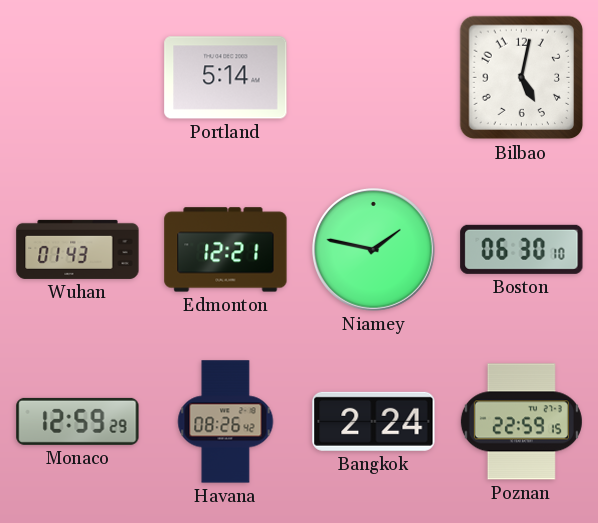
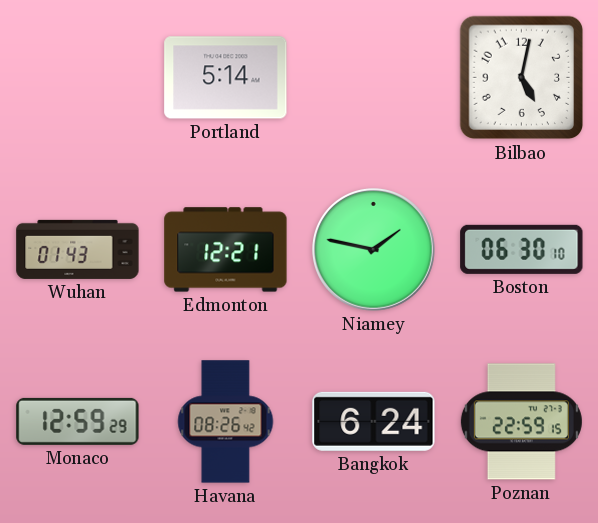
Bangkok: 2:24 -> 6:24 (374, 421)
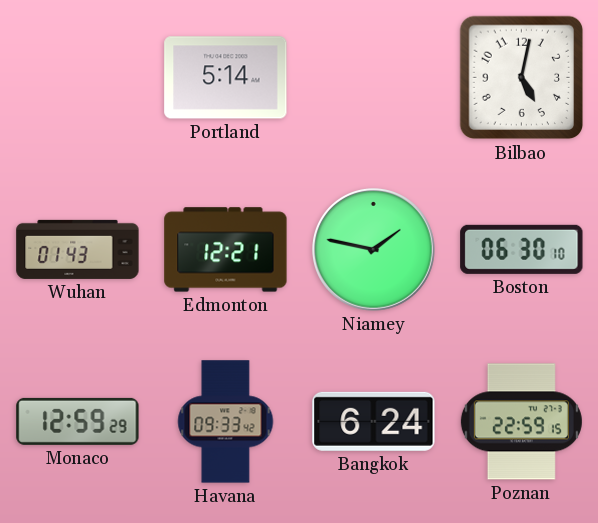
Havana: 08:26 -> 09:33 (226, 422)
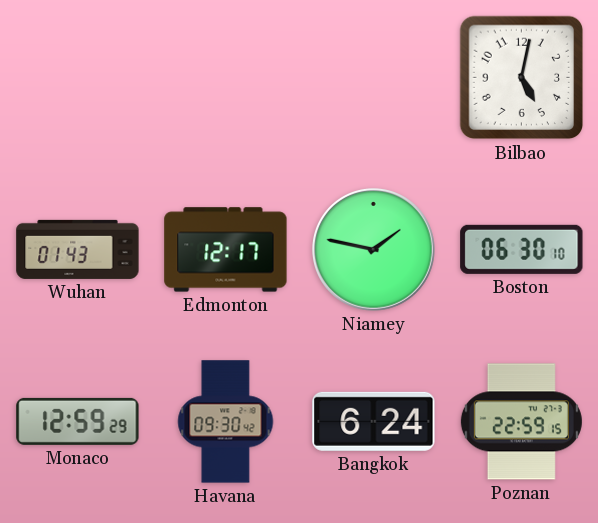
Portland: 5:14 -> none (226, 78)
Edmonton: 12:21 -> 12:17 (226, 250)
Havana: 09:33 -> 09:30 (226, 422)
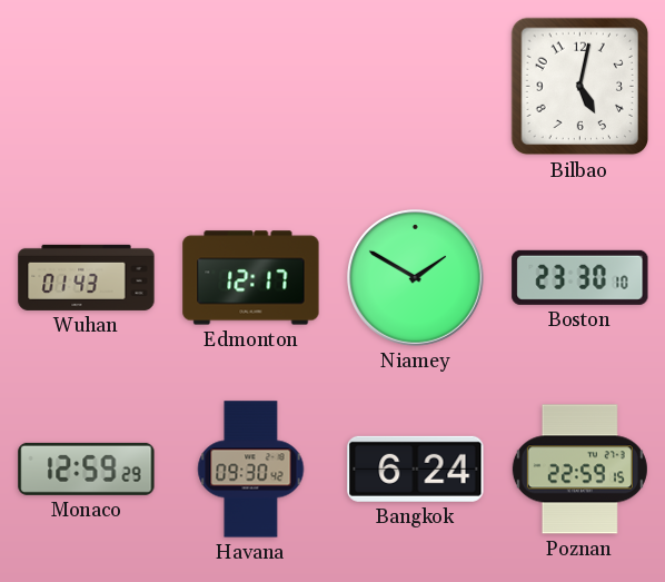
Niamey: 1:47 -> 1:50 (416, 278)
Boston: 06:30 -> 23:30 (580, 277)
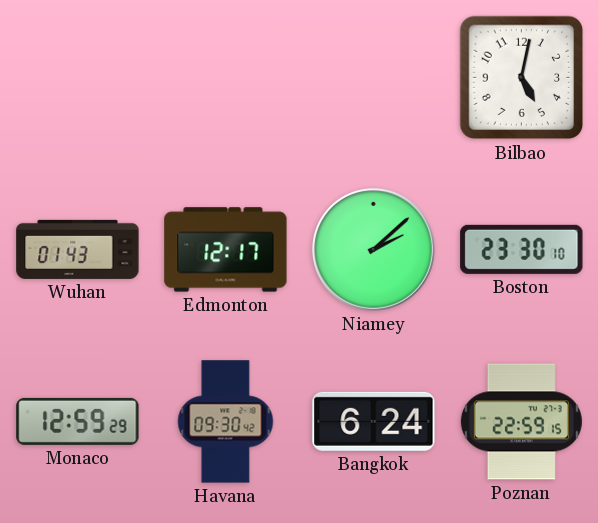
Niamey: 1:50 -> 2:08 (374, 250)
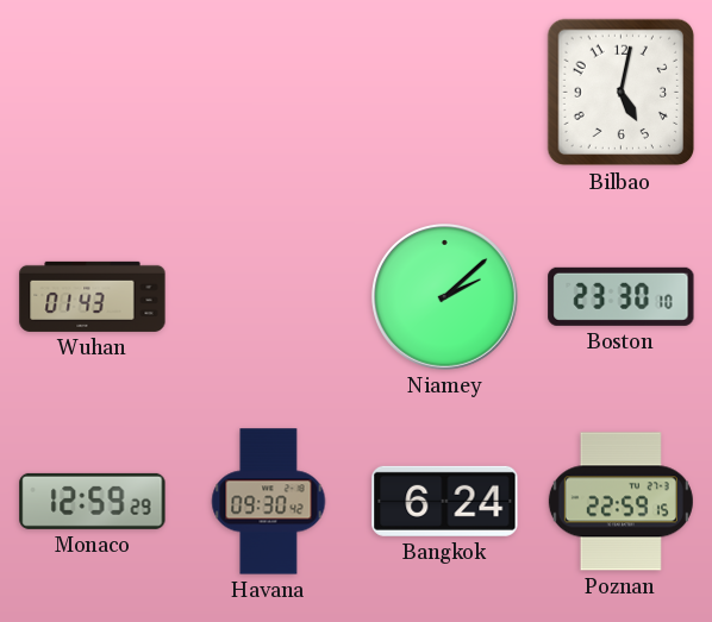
Edmonton: 12:17 -> none (226, 250)
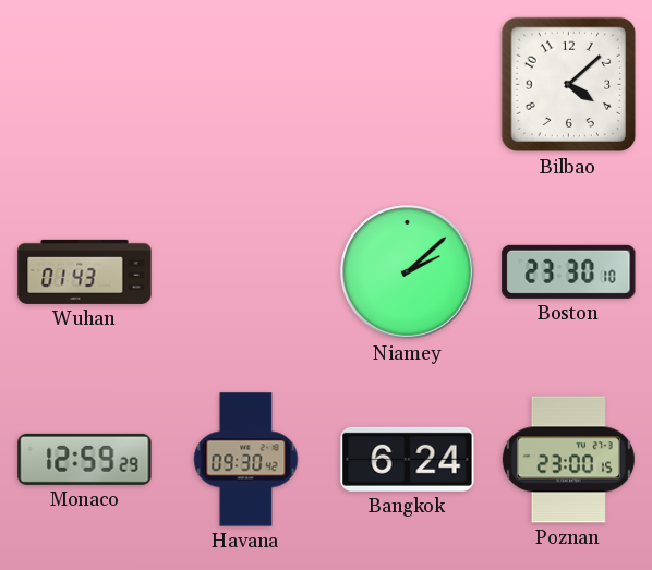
Bilbao: 5:02 -> 4:08 (569, 85)
Poznan: 22:59 -> 23:00 (568, 460)
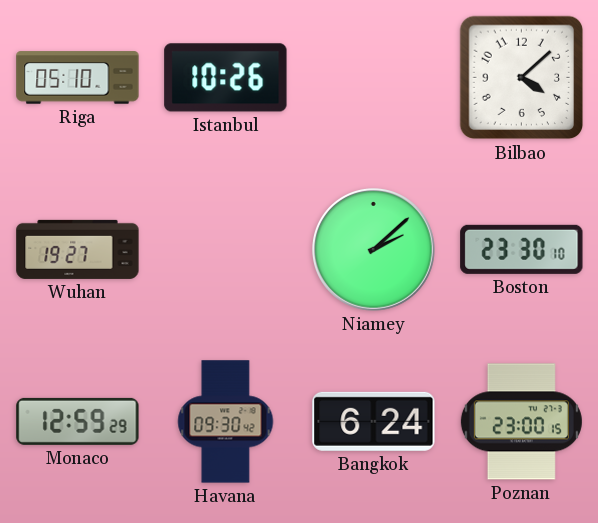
Riga: none -> 05:10 (78, 78)
Istanbul: none -> 10:26 (226, 78)
Wuhan: 01:43 -> 19:27 (78, 249)
